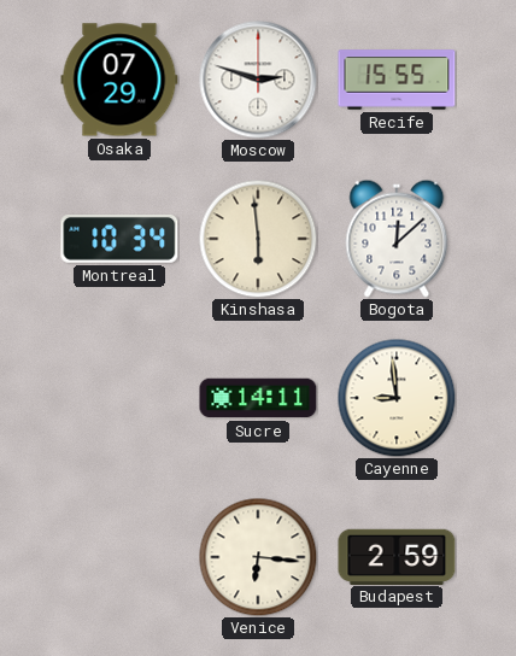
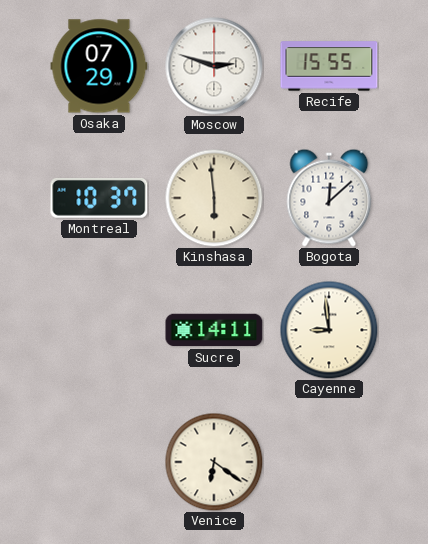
Montreal: 10:34 -> 10:37 (99, 199)
Venice: 6:16 -> 6:21 (214, 462)
Budapest: 2:59 -> none (397, 556)
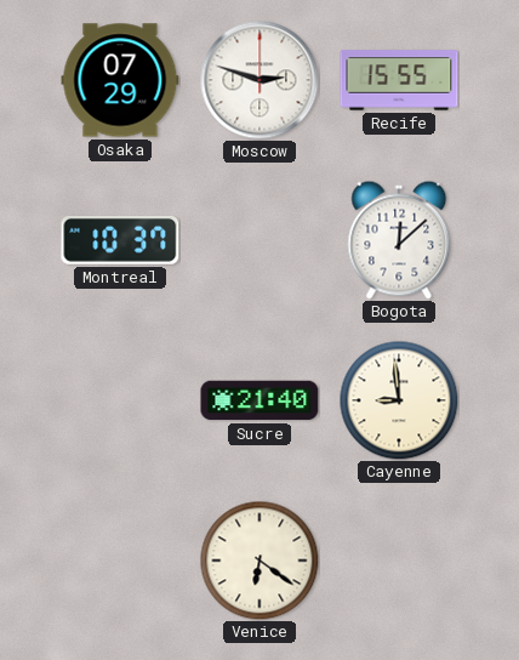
Kinshasa: 5:59 -> none (214, 198)
Sucre: 14:11 -> 21:40 (259, 400)
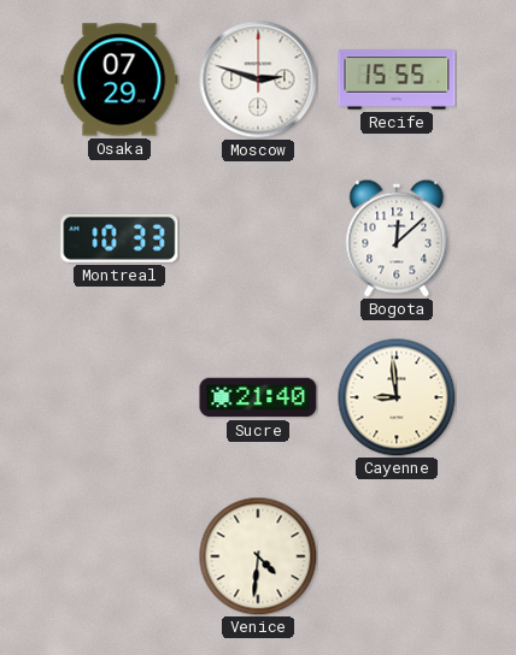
Montreal: 10:37 -> 10:33 (119, 240)
Venice: 6:21 -> 4:31 (258, 556)
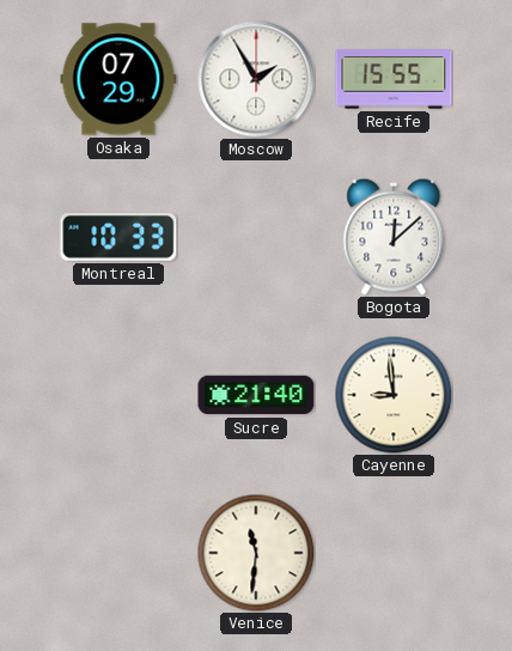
Moscow: 2:48 -> 1:55 (256, 79)
Venice: 4:31 -> 11:31 (256, 553)
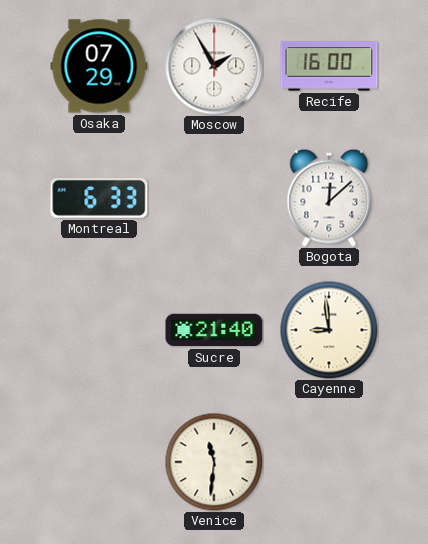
Recife: 15:55 -> 16:00 (329, 66)
Montreal: 10:33 -> 6:33 (99, 199)
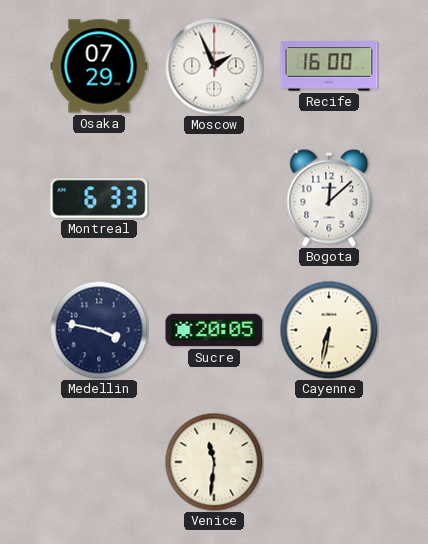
Moscow: 1:55 -> 1:56 (214, 66)
Medellin: none -> 3:47 (99, 330)
Sucre: 21:40 -> 20:05 (214, 330)
Cayenne: 8:59 -> 6:32 (329, 330)
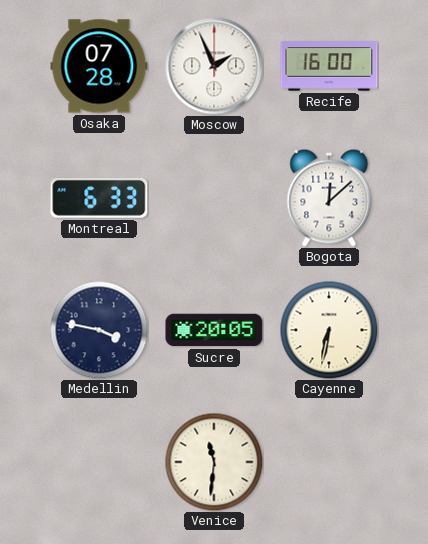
Osaka: 07:29 -> 07:28 (99, 66)
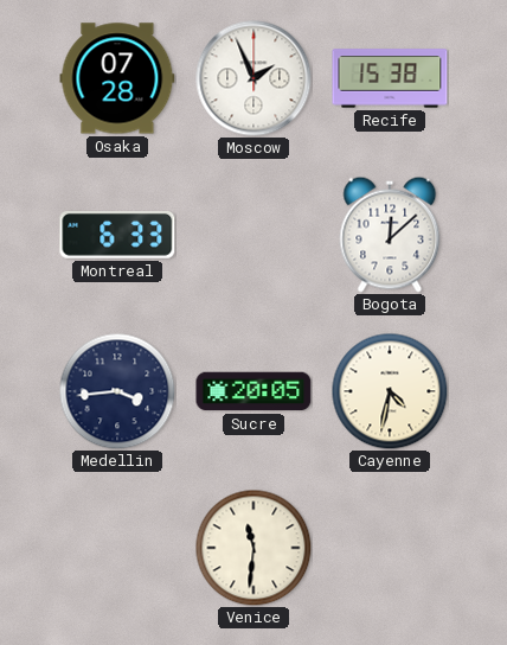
Recife: 16:00 -> 15:38 (390, 78)
Medellin: 3:47 -> 3:44 (117, 391)
Cayenne: 6:32 -> 4:32 (390, 391)
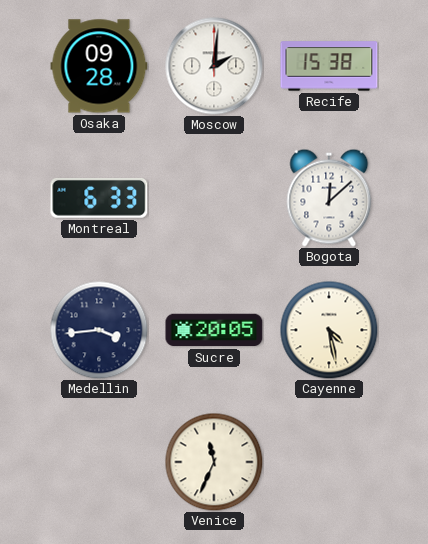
Osaka: 07:28 -> 09:28 (99, 66)
Moscow: 1:56 -> 2:01 (214, 66)
Cayenne: 4:32 -> 4:28 (329, 330)
Venice: 11:31 -> 11:34 (214, 462)
